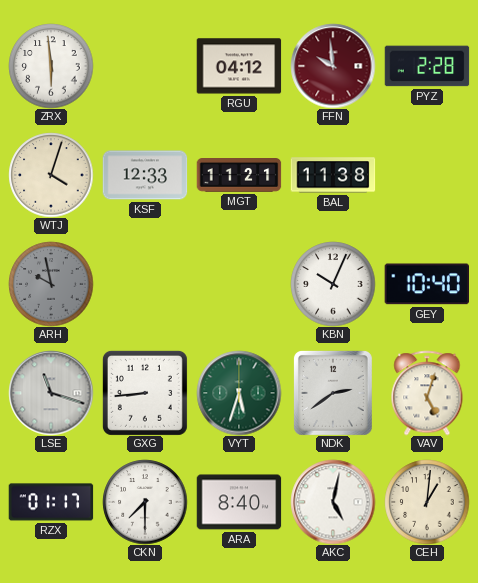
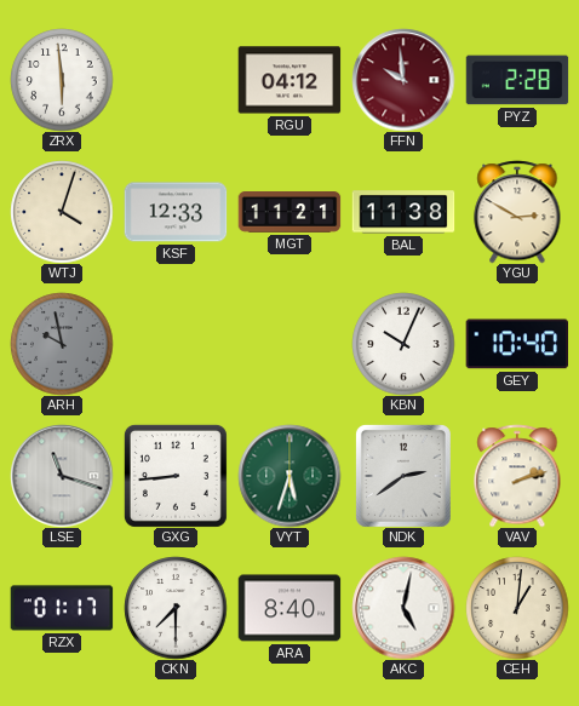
YGU: none -> 2:50 (517, 212)
VAV: 5:03 -> 2:12 (517, 476)
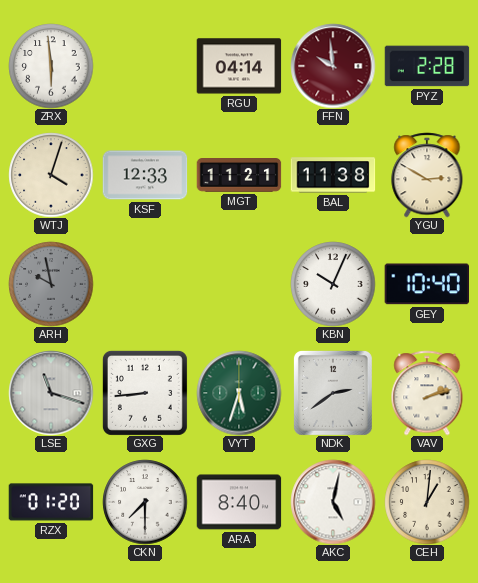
RGU: 04:12 -> 04:14 (239, 66)
RZX: 01:17 -> 01:20 (51, 502)
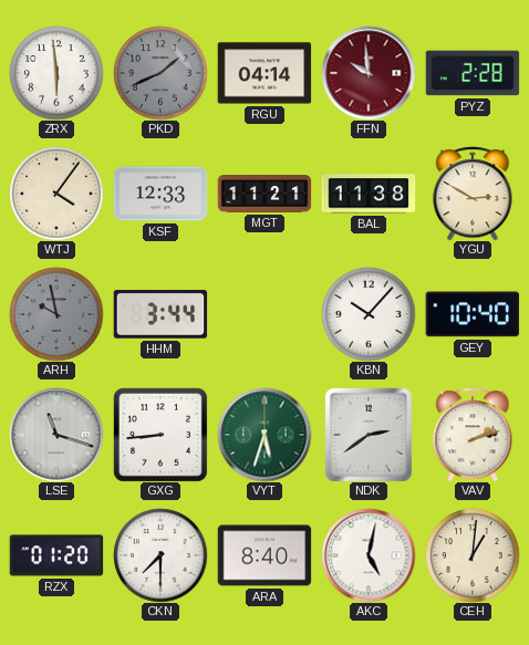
PKD: none -> 1:41 (160, 73)
WTJ: 4:03 -> 4:06 (56, 194)
HHM: none -> 3:44 (160, 314)
KBN: 10:04 -> 10:07 (369, 314)
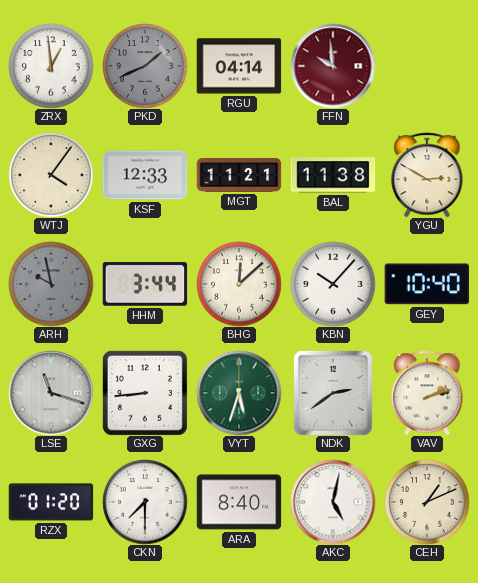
ZRX: 5:59 -> 12:59 (51, 66)
PYZ: 2:28 -> none (473, 73)
BHG: none -> 12:08 (239, 284)
CEH: 1:01 -> 1:11 (427, 502)
